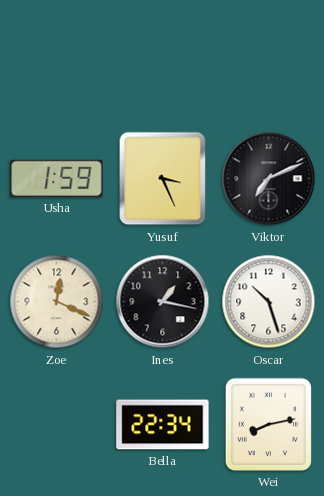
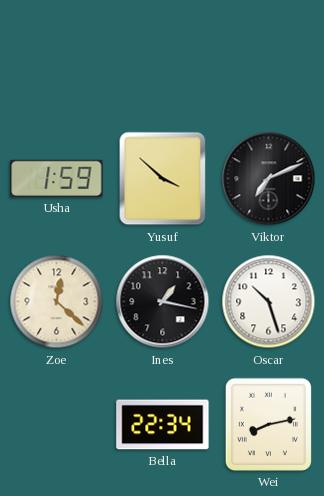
Yusuf: 3:26 -> 3:52 (163, 179)
Zoe: 12:19 -> 12:22 (57, 302)
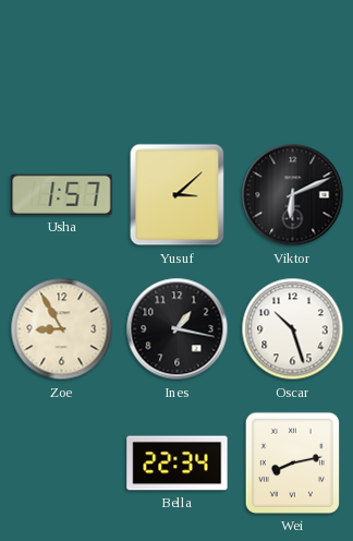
Usha: 1:59 -> 1:57 (62, 194)
Yusuf: 3:52 -> 3:08 (178, 195)
Viktor: 7:11 -> 6:11 (293, 195)
Zoe: 12:22 -> 8:55 (62, 329)
